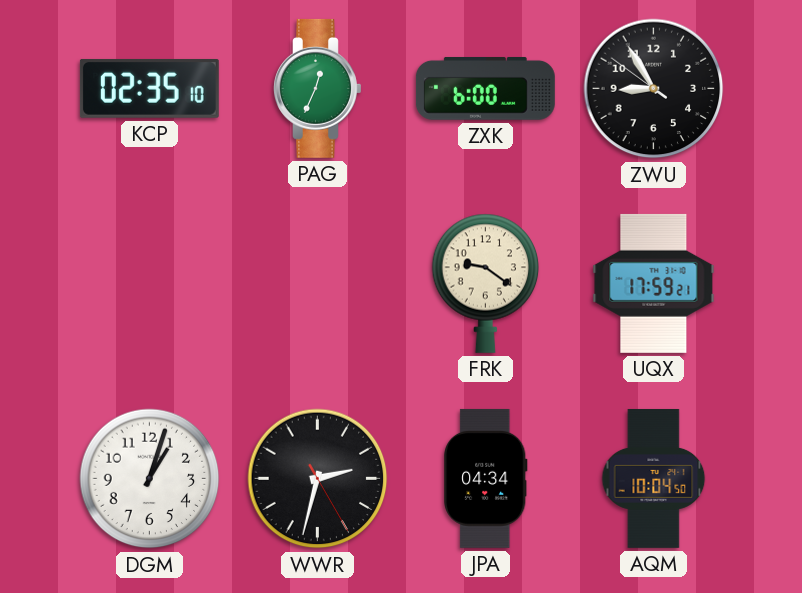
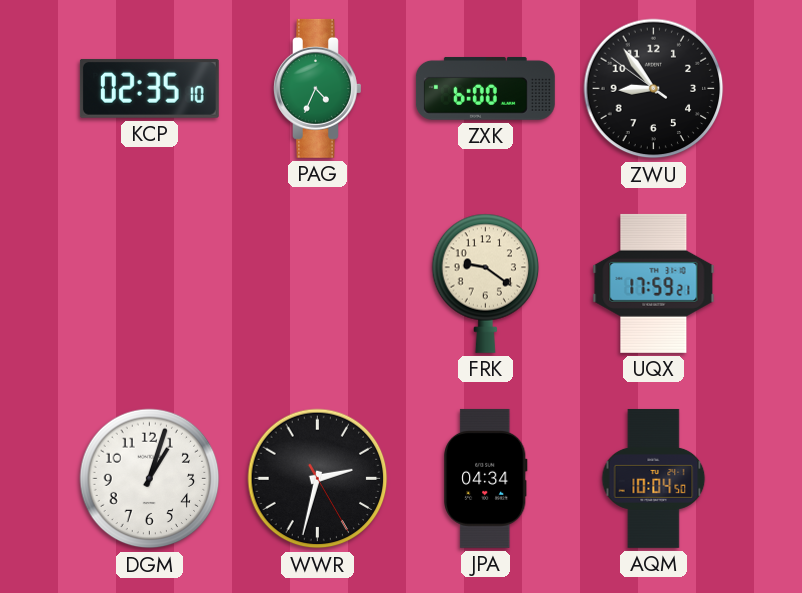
PAG: 12:34 -> 4:34 (318, 88)
ZWU: 8:54 -> 8:53 (654, 89)
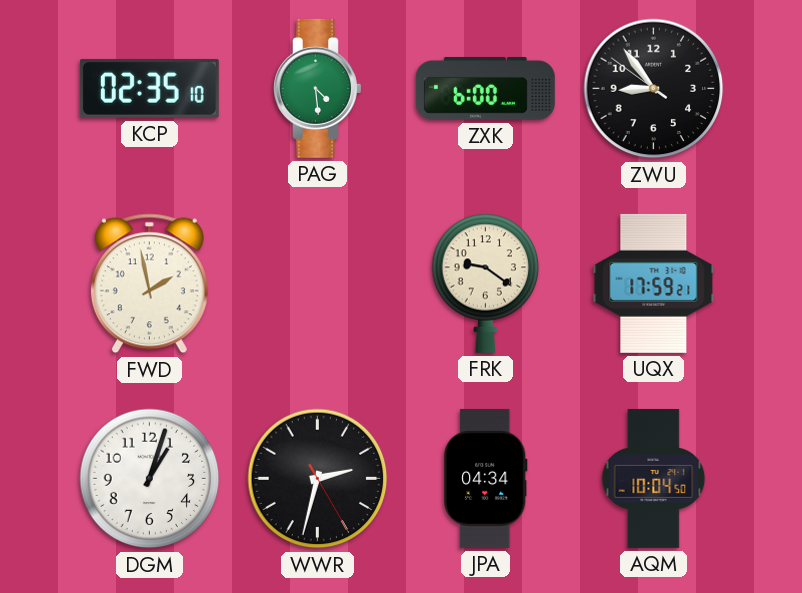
PAG: 4:34 -> 4:29 (318, 88)
FWD: none -> 1:58 (149, 284)
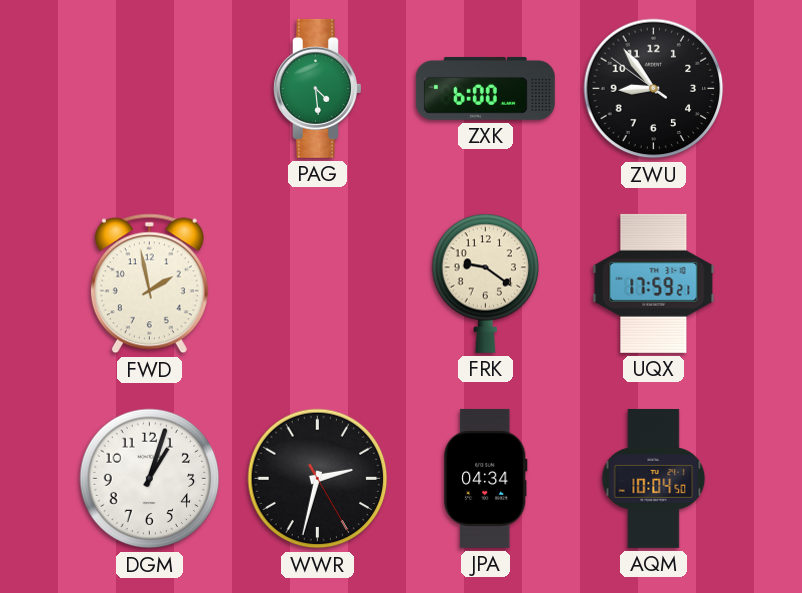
KCP: 02:35 -> none (149, 88)
